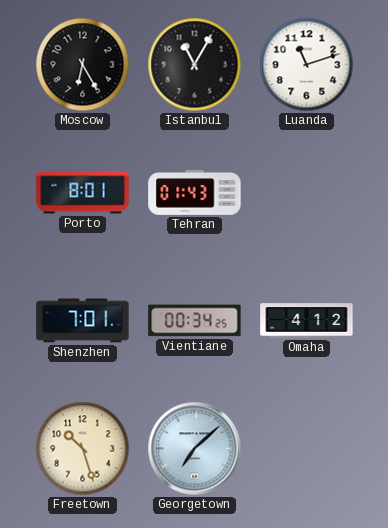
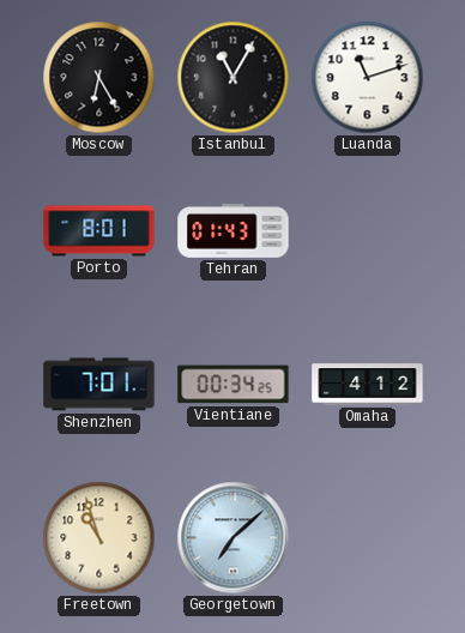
Freetown: 10:27 -> 10:57 (99, 538)
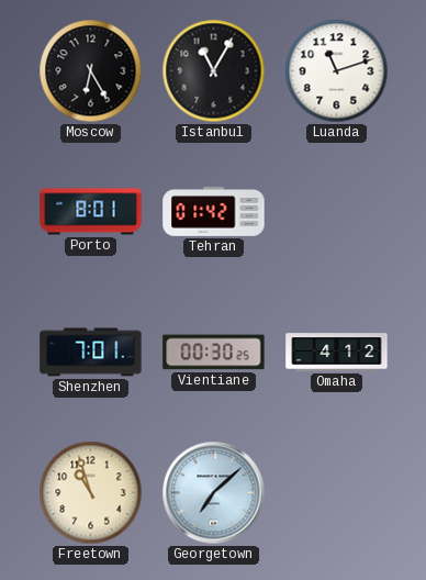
Tehran: 01:43 -> 01:42 (214, 212)
Vientiane: 00:34 -> 00:30 (214, 353)
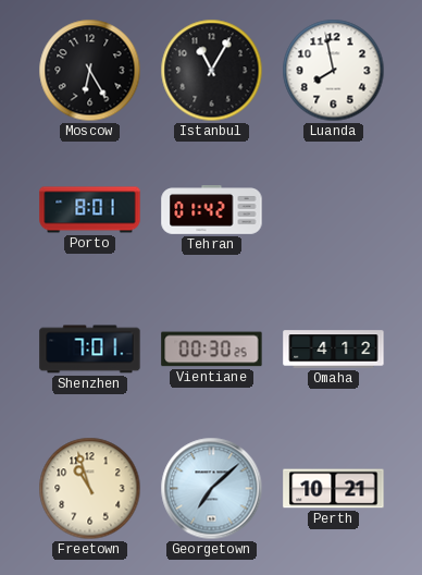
Luanda: 11:12 -> 7:58 (334, 71)
Perth: none -> 10:21 (334, 489)
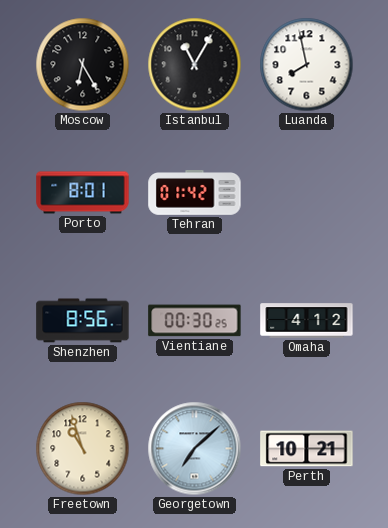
Shenzhen: 7:01 -> 8:56 (83, 321)
